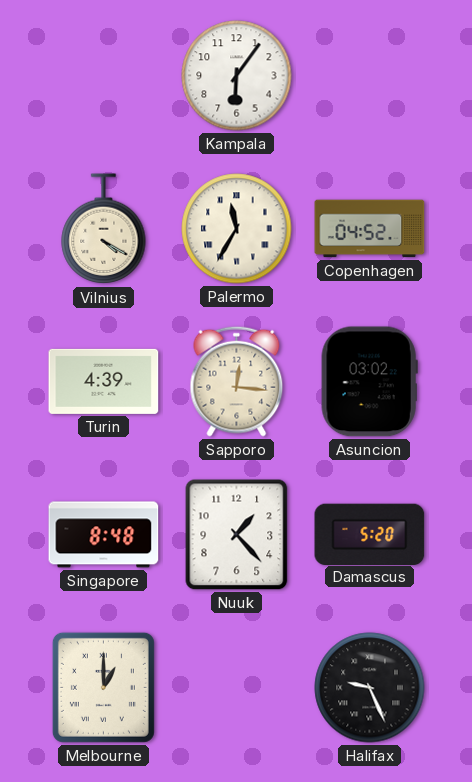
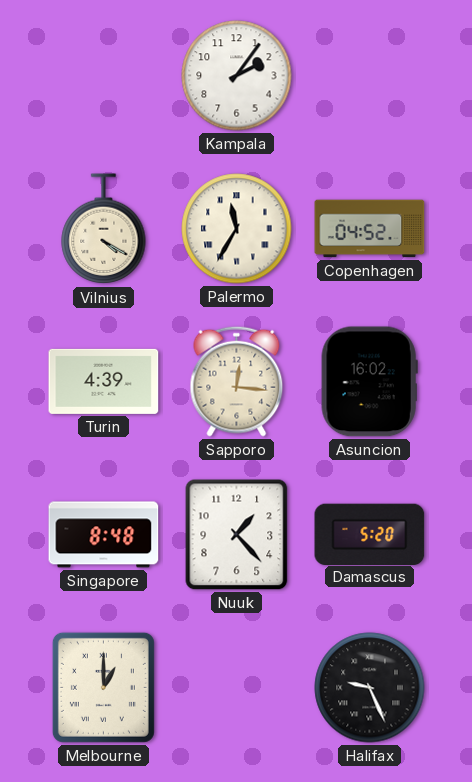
Kampala: 6:06 -> 2:06 (237, 76)
Asuncion: 03:02 -> 16:02 (369, 382)
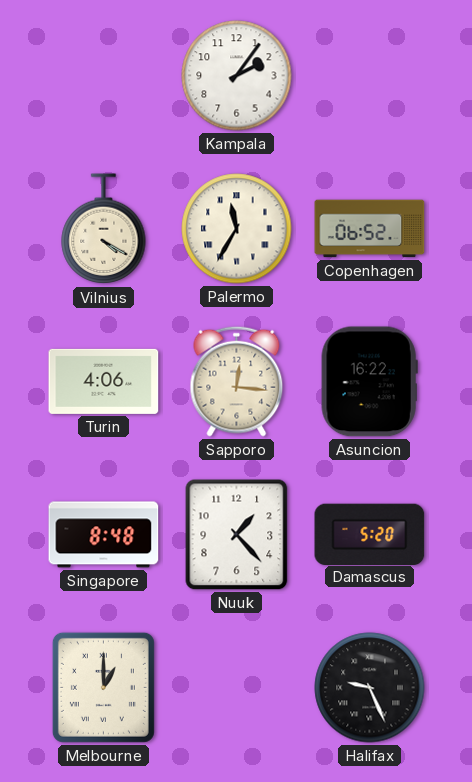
Copenhagen: 04:52 -> 06:52 (370, 229)
Turin: 4:39 -> 4:06 (104, 381)
Asuncion: 16:02 -> 16:22 (369, 382)
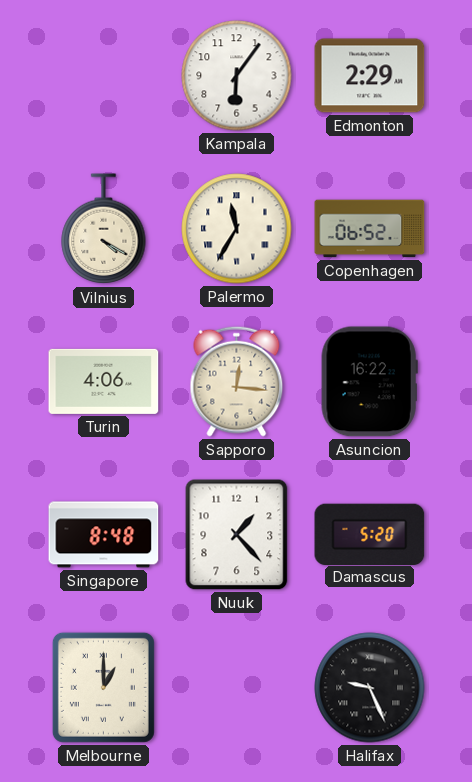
Kampala: 2:06 -> 6:06 (237, 76)
Edmonton: none -> 2:29 (370, 76)
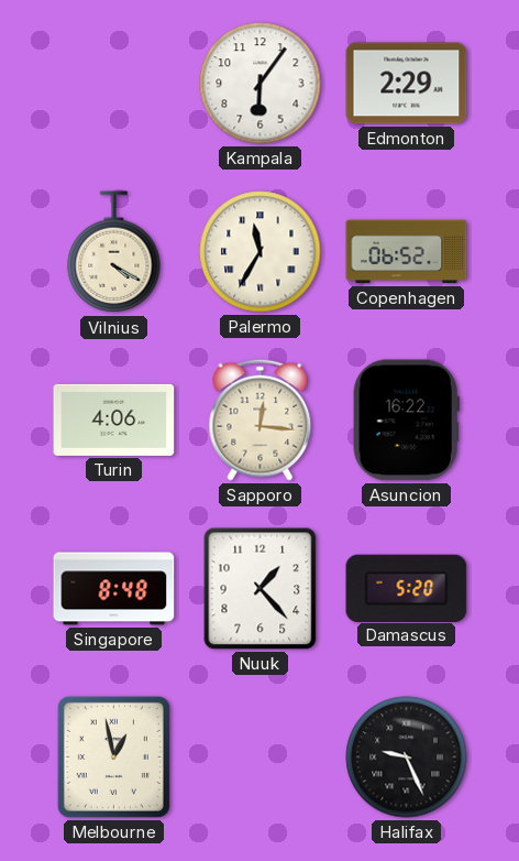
Melbourne: 1:00 -> 12:58 (113, 756)
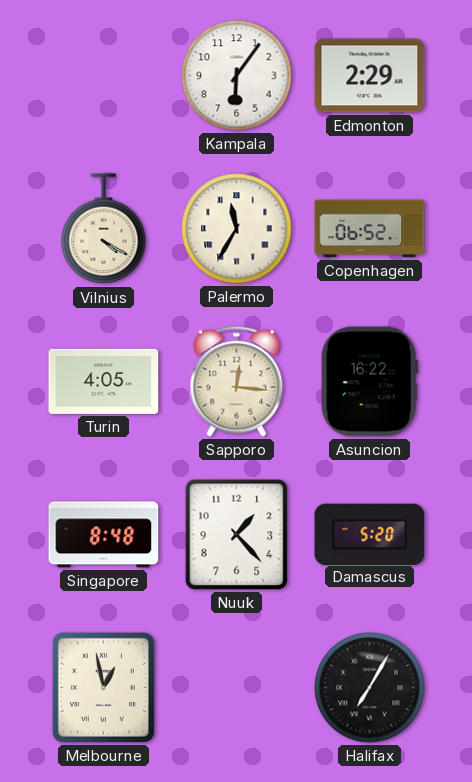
Turin: 4:06 -> 4:05 (104, 381)
Halifax: 9:26 -> 7:05 (370, 688)
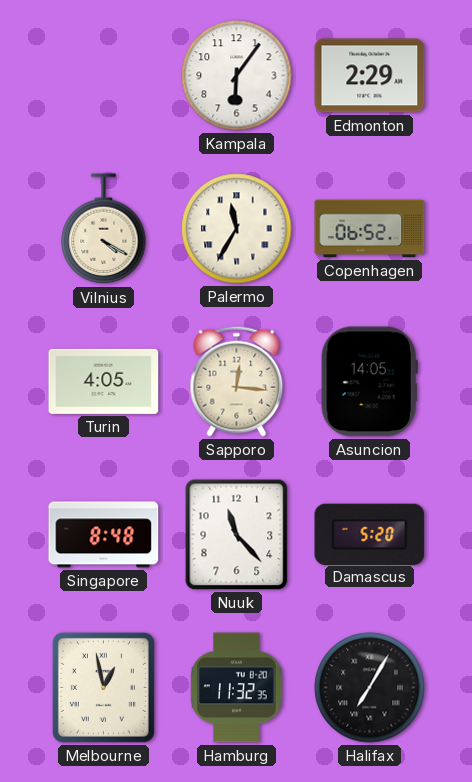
Asuncion: 16:22 -> 14:05 (369, 382)
Nuuk: 1:23 -> 11:23 (237, 535)
Hamburg: none -> 11:32 (237, 688)
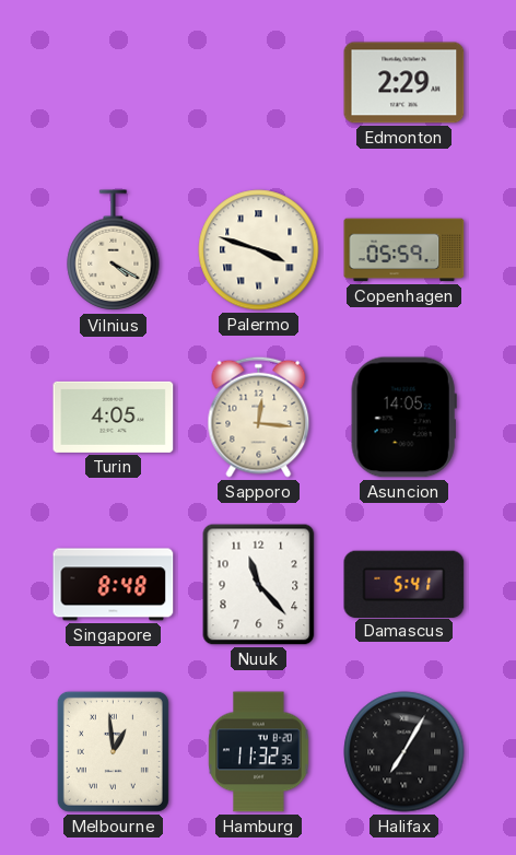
Kampala: 6:06 -> none (237, 76)
Palermo: 11:35 -> 3:48 (259, 250)
Copenhagen: 06:52 -> 05:59 (404, 250)
Damascus: 5:20 -> 5:41 (404, 584)
Melbourne: 12:58 -> 12:59 (113, 751)
